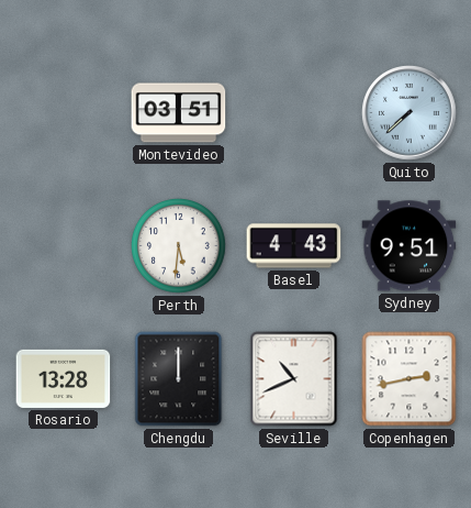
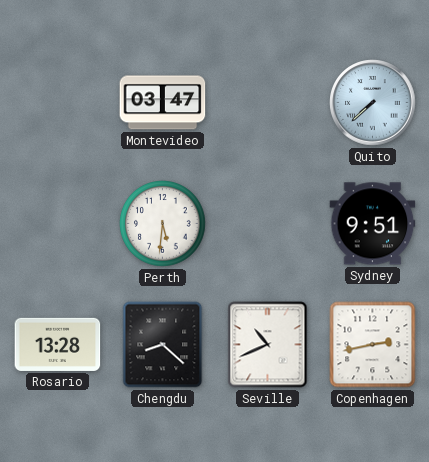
Montevideo: 03:51 -> 03:47 (163, 103)
Basel: 4:43 -> none (294, 246)
Chengdu: 12:00 -> 8:22 (163, 345)
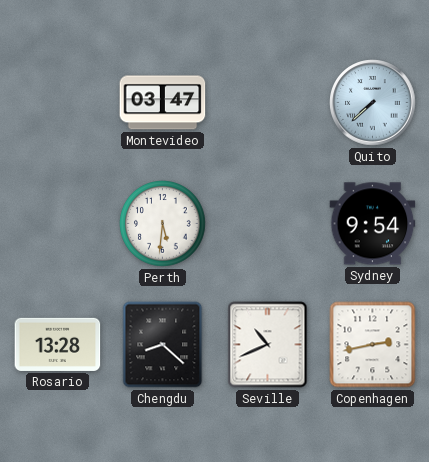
Sydney: 9:51 -> 9:54 (373, 224)
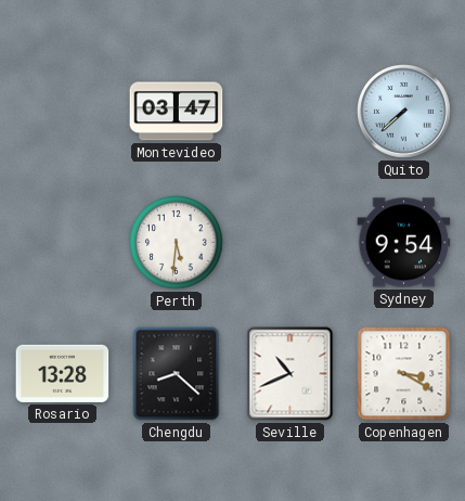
Copenhagen: 2:43 -> 3:20 (404, 374)
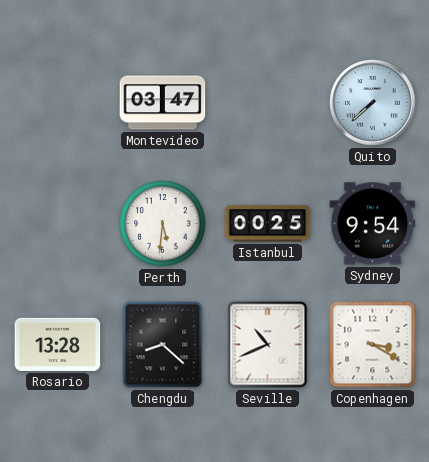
Istanbul: none -> 00:25 (268, 224)
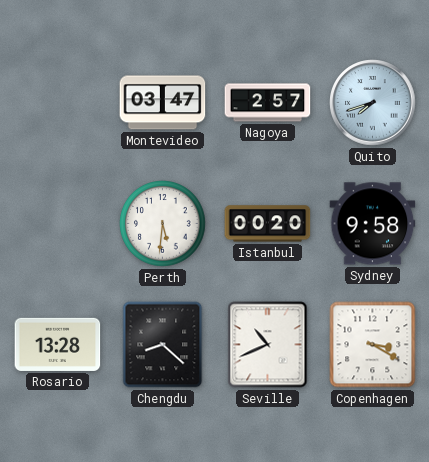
Nagoya: none -> 2:57 (268, 103)
Quito: 7:38 -> 7:42 (373, 103)
Istanbul: 00:25 -> 00:20 (268, 224)
Sydney: 9:54 -> 9:58 (373, 224)
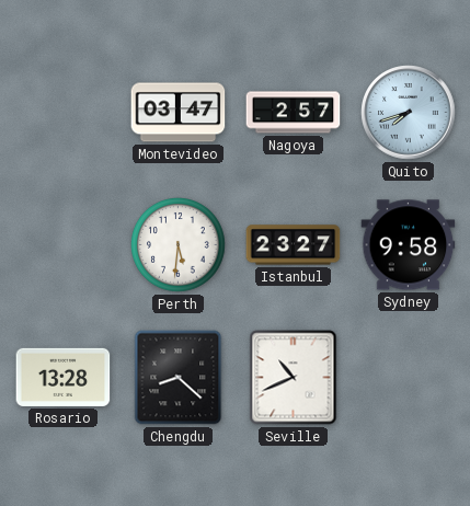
Istanbul: 00:20 -> 23:27 (294, 245)
Copenhagen: 3:20 -> none (373, 345)
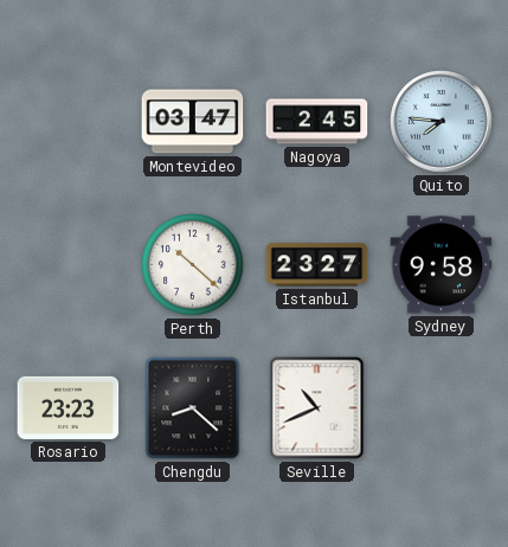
Nagoya: 2:57 -> 2:45 (317, 122)
Quito: 7:42 -> 7:46 (442, 122)
Perth: 5:31 -> 10:22 (193, 265)
Rosario: 13:28 -> 23:23 (69, 407)
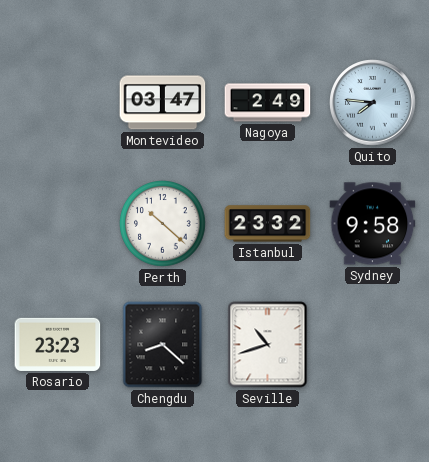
Nagoya: 2:45 -> 2:49 (268, 103)
Istanbul: 23:27 -> 23:32 (268, 224)
Seville: 10:41 -> 10:42 (268, 345)
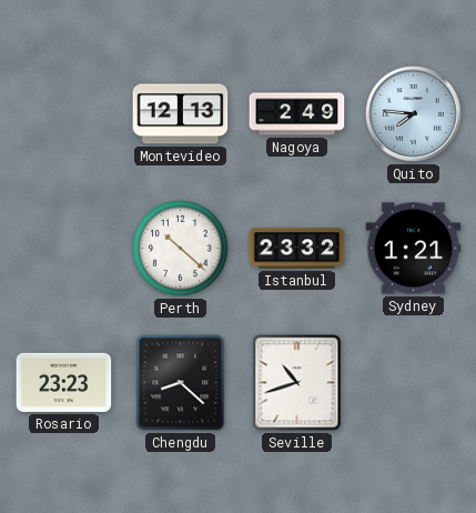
Montevideo: 03:47 -> 12:13 (181, 114)
Sydney: 9:58 -> 1:21 (414, 249)
